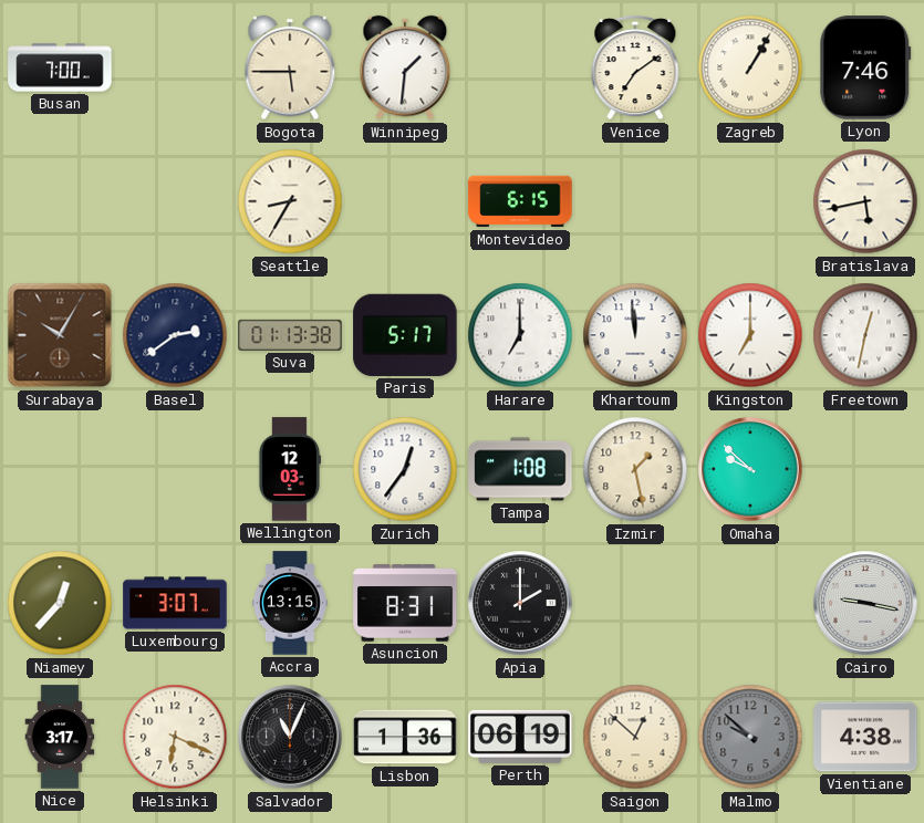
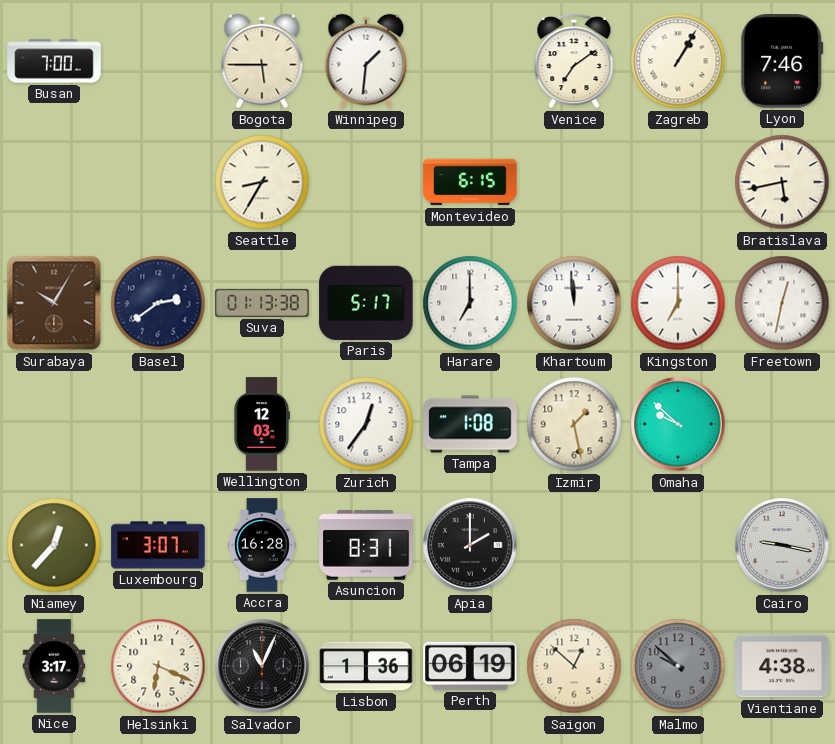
Accra: 13:15 -> 16:28 (262, 545)
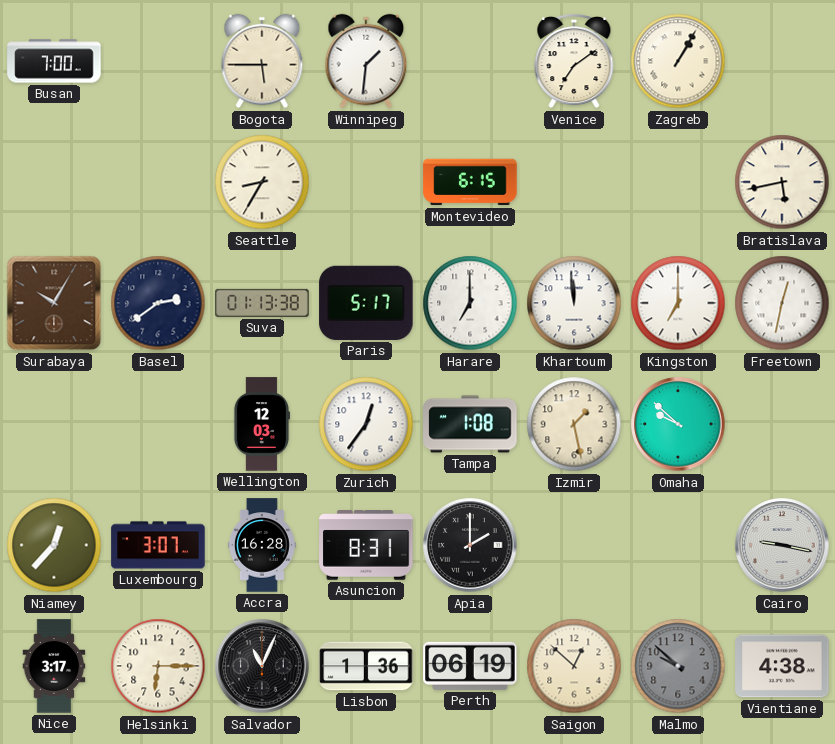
Lyon: 7:46 -> none (782, 61)
Helsinki: 6:19 -> 6:15 (158, 666)
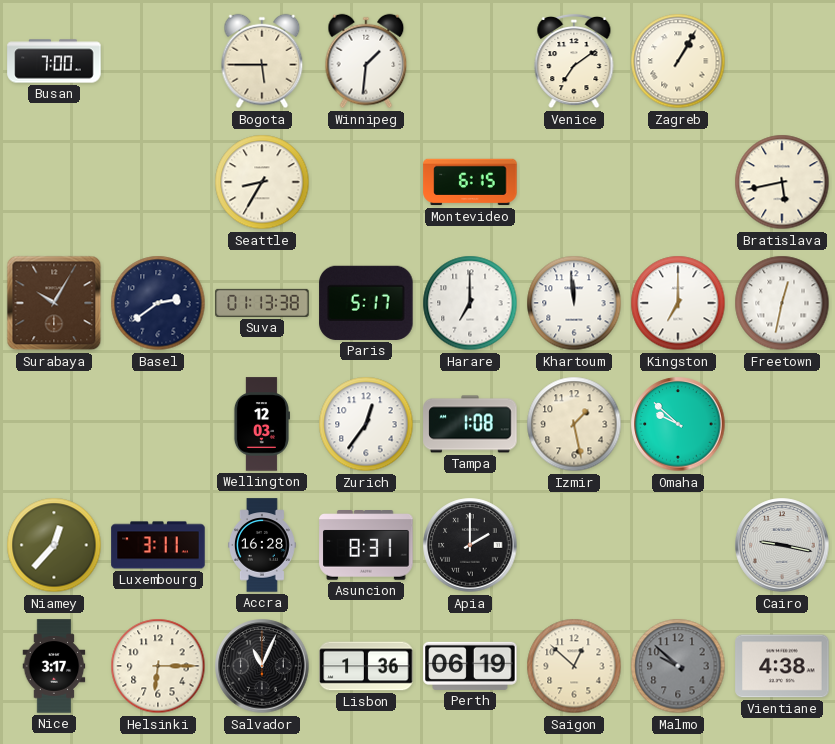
Luxembourg: 3:07 -> 3:11 (158, 545)
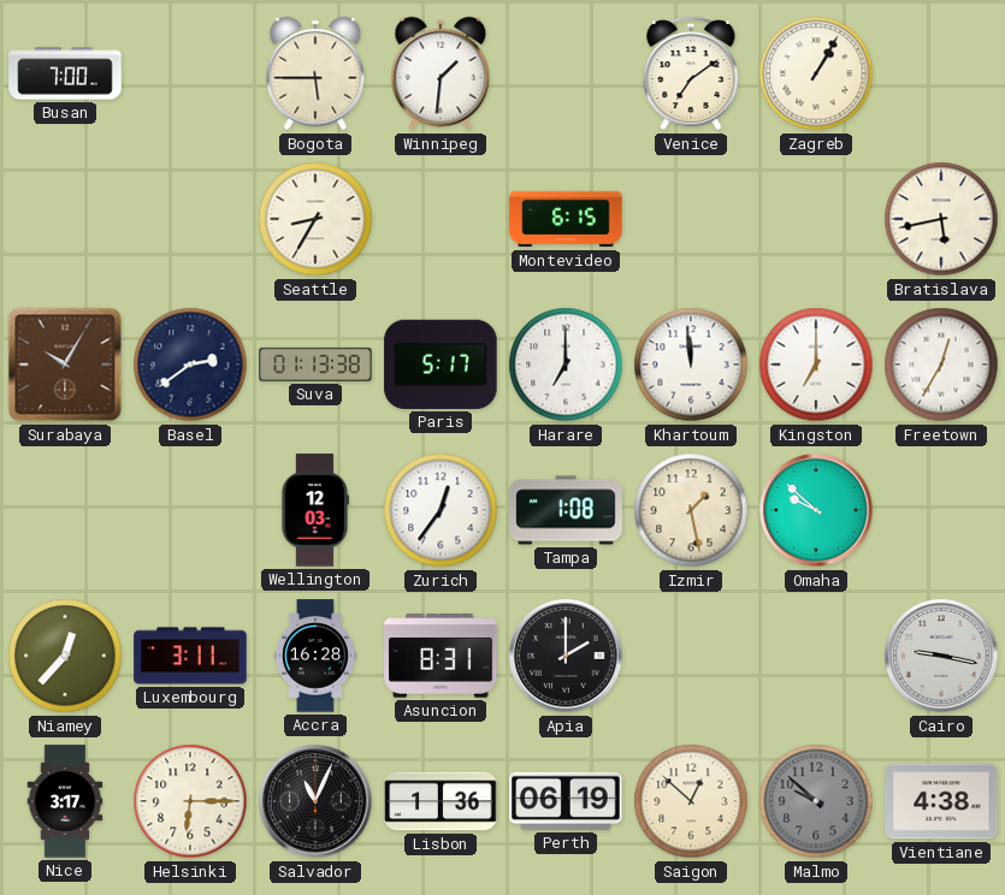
Freetown: 12:32 -> 12:35 (941, 364)
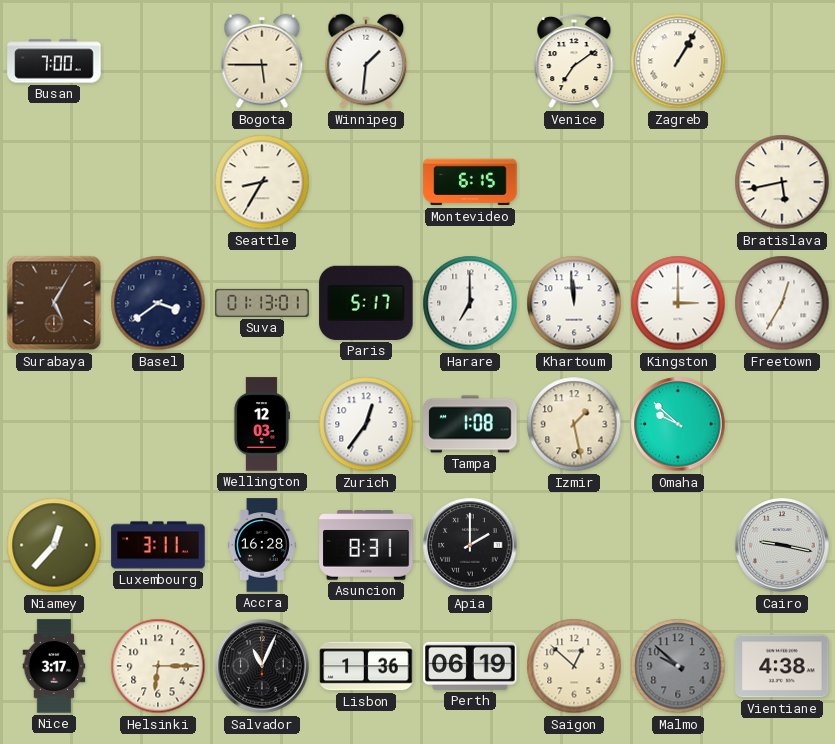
Surabaya: 10:05 -> 5:05 (54, 303)
Basel: 2:39 -> 3:39 (158, 303)
Suva: 01:13:38 -> 01:13:01 (262, 303)
Kingston: 7:00 -> 3:00 (678, 303)
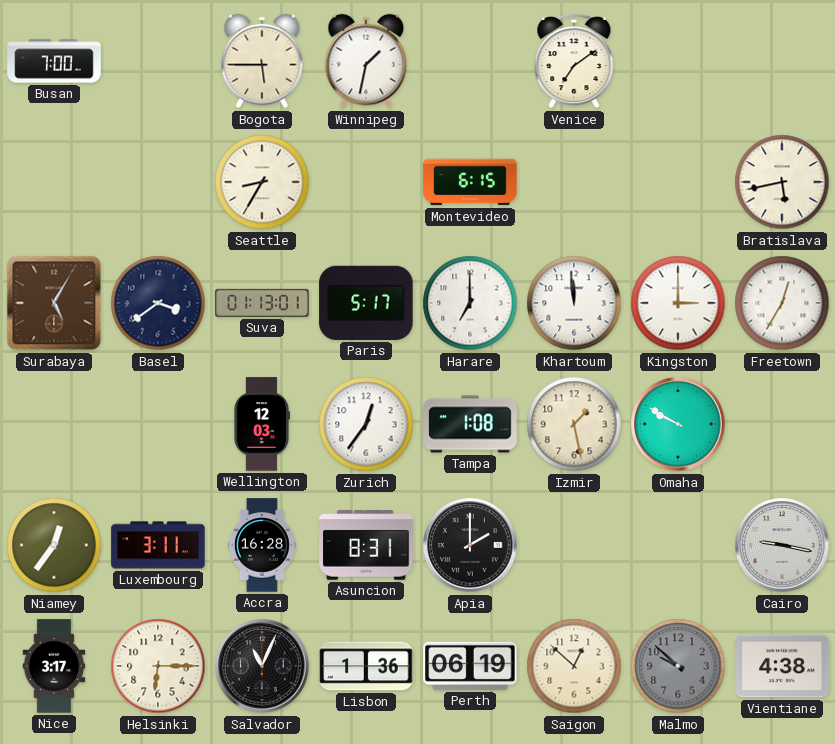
Winnipeg: 1:31 -> 1:32 (366, 61)
Zagreb: 1:05 -> none (678, 61)
Omaha: 9:52 -> 9:50 (678, 424)
Niamey: 12:37 -> 12:36 (54, 545)
